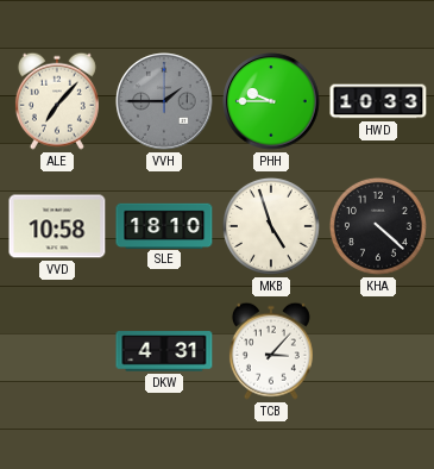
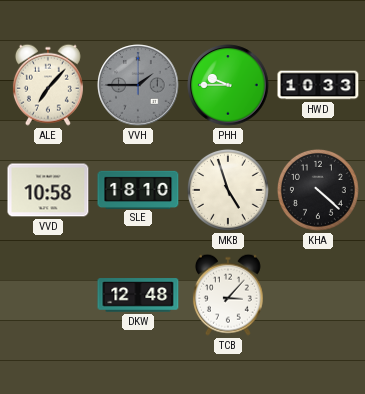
DKW: 4:31 -> 12:48 (138, 295)
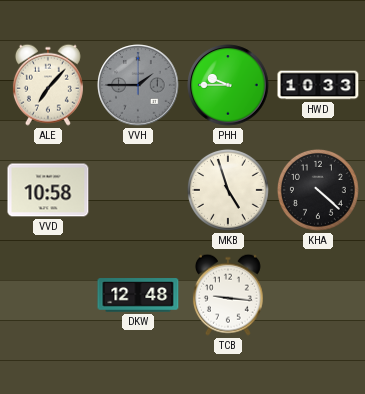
SLE: 18:10 -> none (138, 189)
TCB: 3:07 -> 9:16 (228, 295)
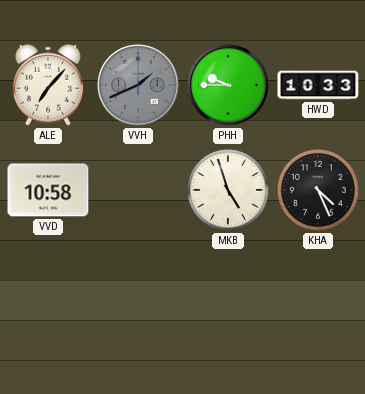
VVH: 1:45 -> 1:41 (138, 85)
KHA: 4:22 -> 4:26 (318, 190)
DKW: 12:48 -> none (138, 295)
TCB: 9:16 -> none (228, 295)
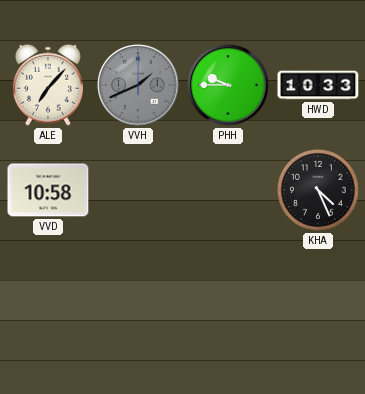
MKB: 4:57 -> none (228, 190)
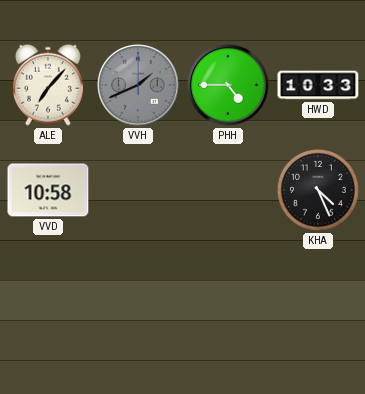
PHH: 9:45 -> 4:45 (228, 85)
